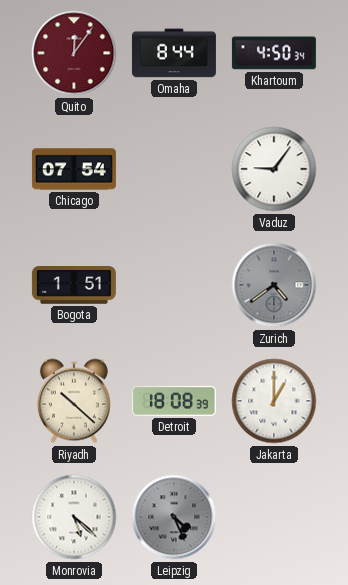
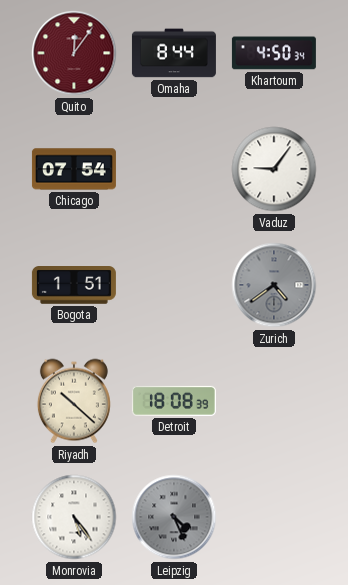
Jakarta: 1:00 -> none (274, 401)
Monrovia: 5:22 -> 5:24 (74, 517)
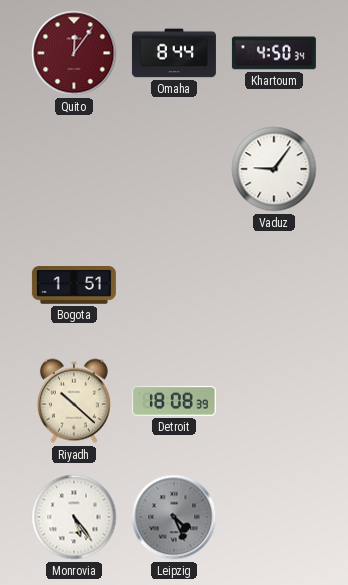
Chicago: 07:54 -> none (74, 169)
Zurich: 4:39 -> none (274, 285)
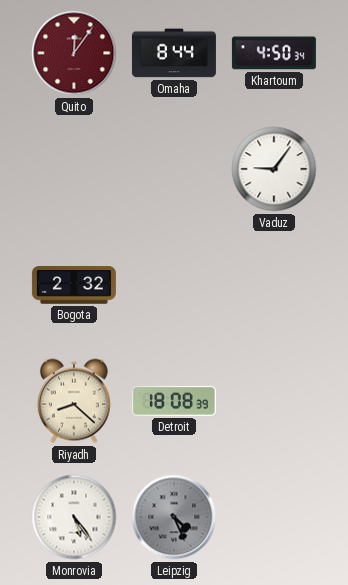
Bogota: 1:51 -> 2:32 (74, 285)
Riyadh: 10:22 -> 8:22 (74, 401)
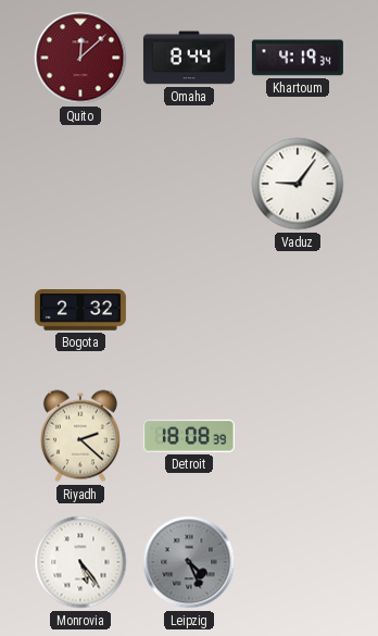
Quito: 12:06 -> 12:08 (80, 58)
Khartoum: 4:50 -> 4:19 (298, 58)
Riyadh: 8:22 -> 2:22 (80, 436)
